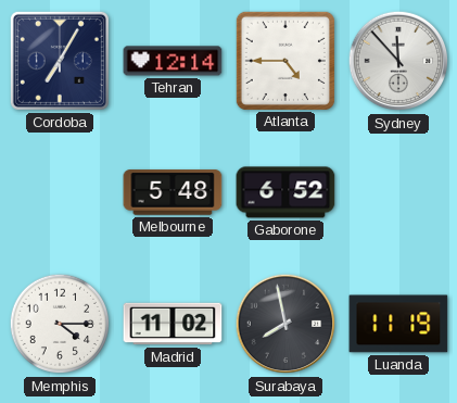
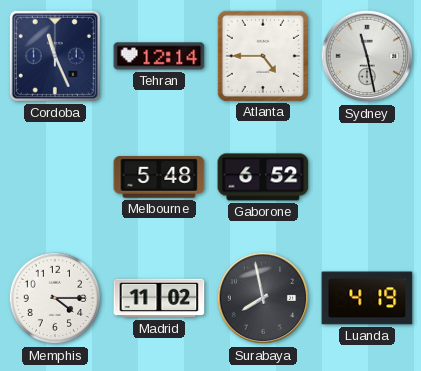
Cordoba: 7:05 -> 11:26 (55, 56)
Sydney: 11:53 -> 11:28 (367, 56)
Luanda: 11:19 -> 4:19 (367, 298)
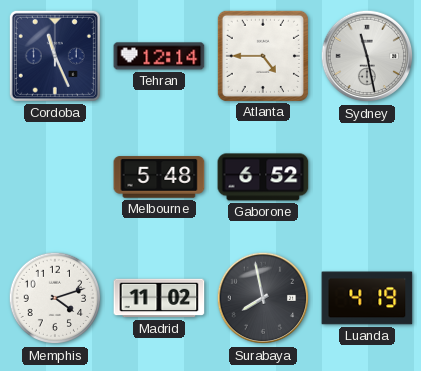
Memphis: 4:15 -> 4:12 (55, 298)
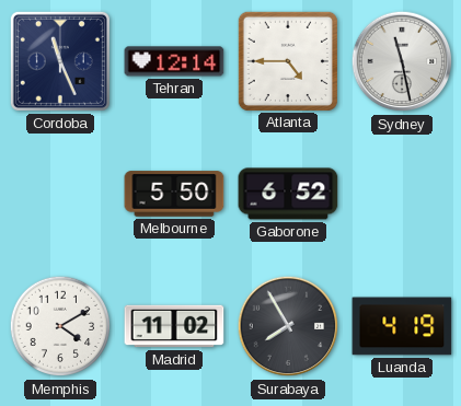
Melbourne: 5:48 -> 5:50 (174, 194)
Memphis: 4:12 -> 4:10 (60, 326)
Surabaya: 7:58 -> 7:55 (288, 326)
